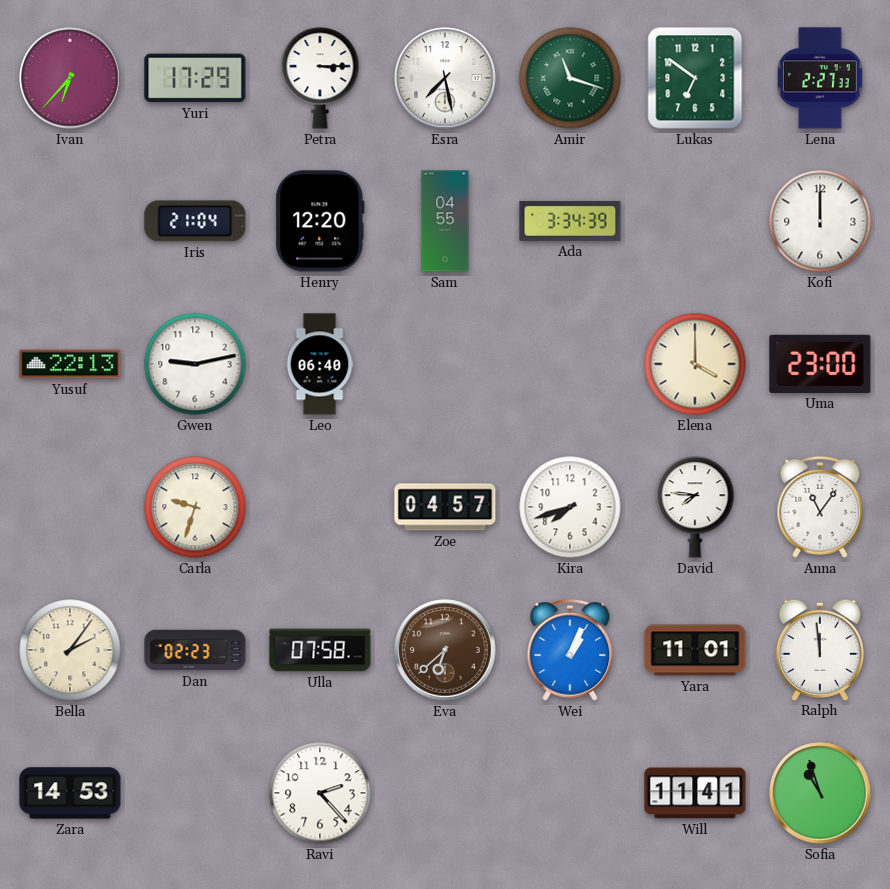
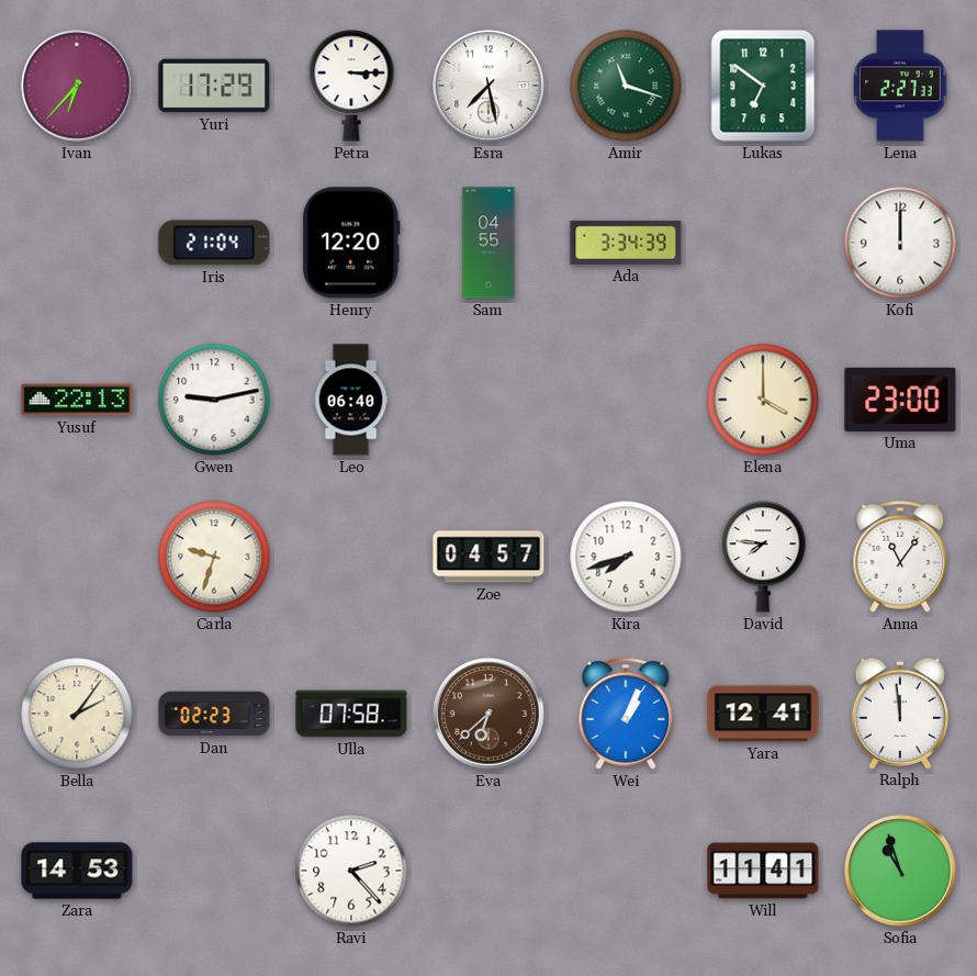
Yara: 11:01 -> 12:41 (763, 714)
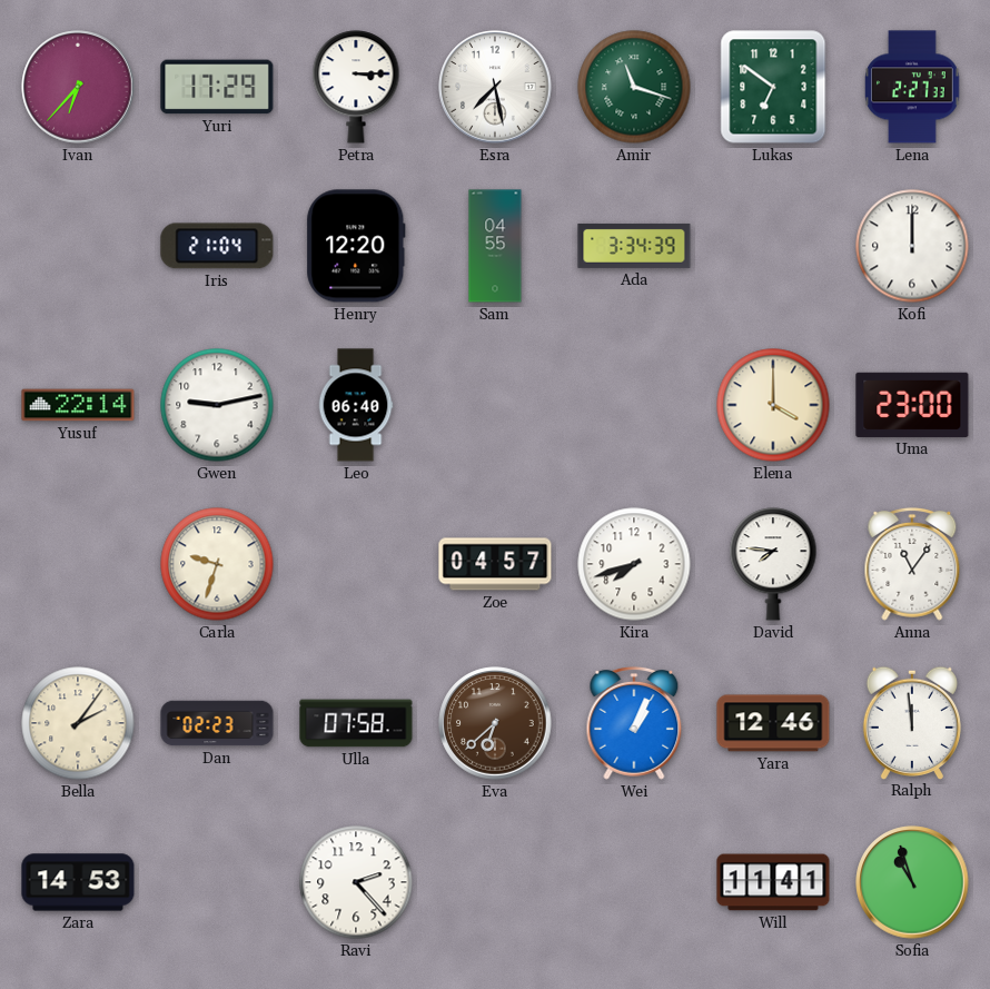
Yusuf: 22:13 -> 22:14 (78, 405)
Yara: 12:41 -> 12:46 (773, 723)
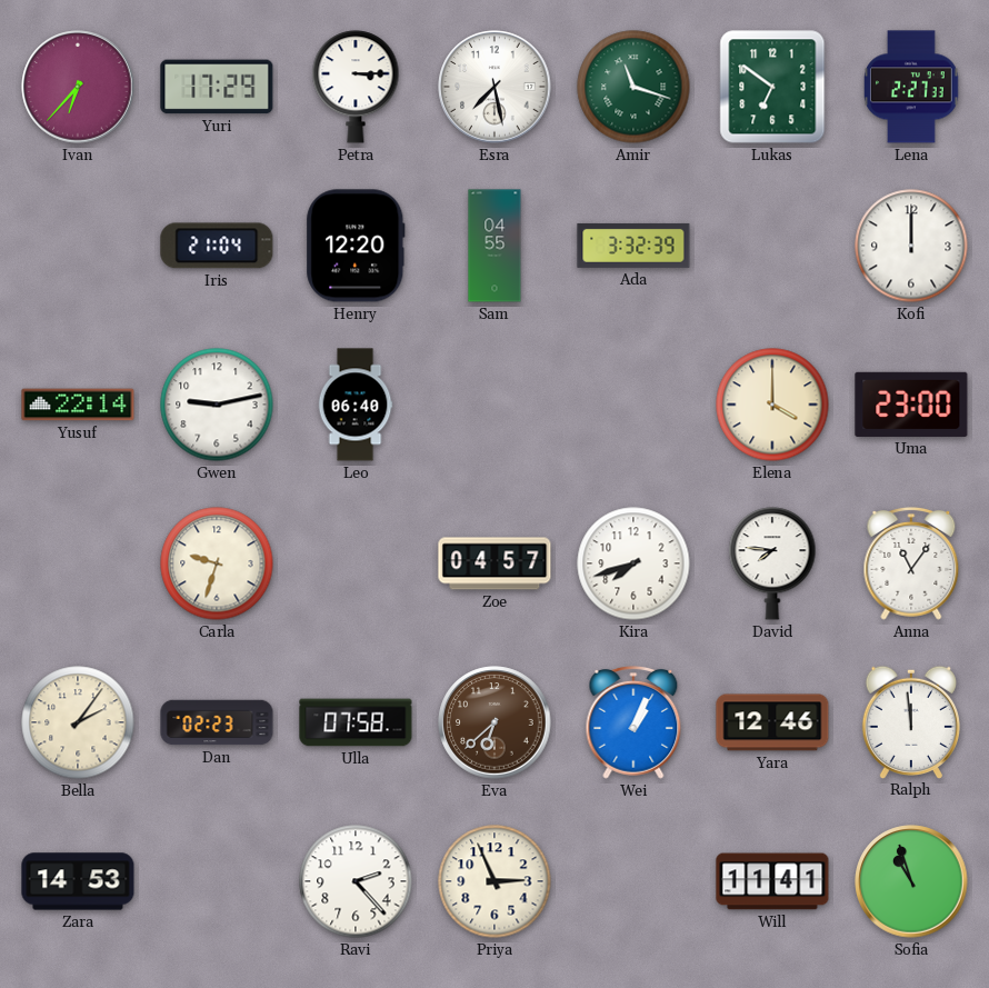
Ada: 3:34 -> 3:32 (633, 246)
Priya: none -> 2:56 (494, 881)
